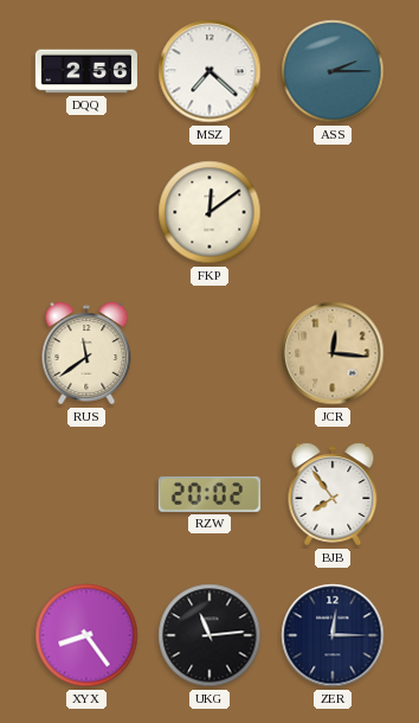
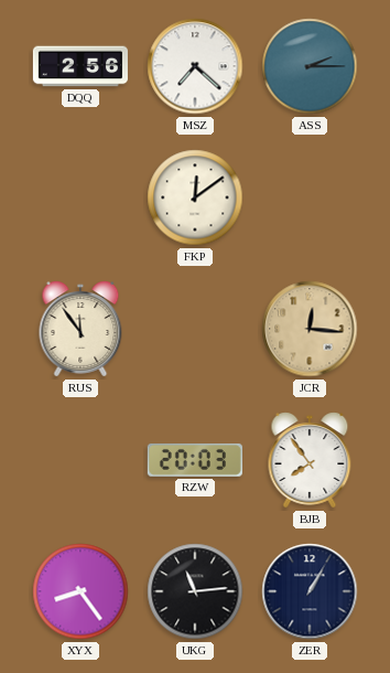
RUS: 11:39 -> 11:54 (80, 329)
RZW: 20:02 -> 20:03 (195, 460)
ZER: 12:15 -> 1:05 (310, 591)
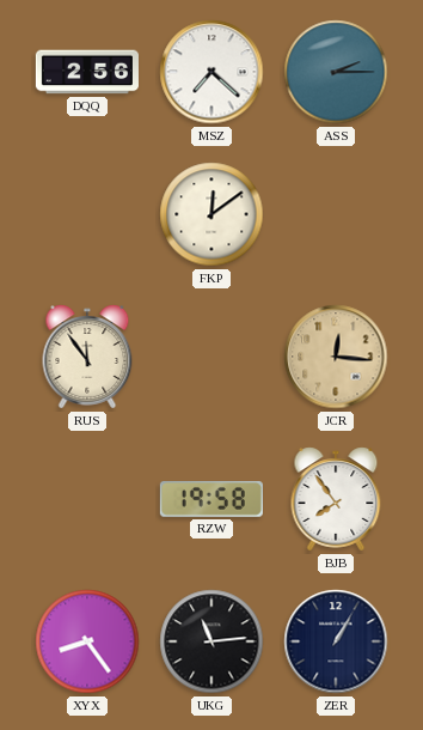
RZW: 20:03 -> 19:58 (211, 499)
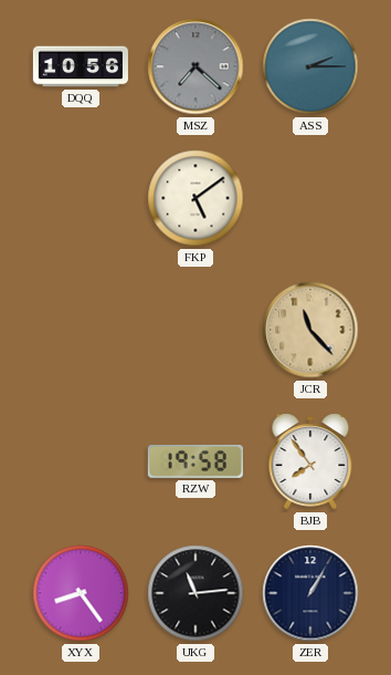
DQQ: 2:56 -> 10:56 (81, 66)
MSZ dial: white -> grey (196, 66)
FKP: 12:09 -> 5:09 (196, 198)
RUS: 11:54 -> none (87, 357)
JCR: 12:16 -> 11:23 (310, 330)
